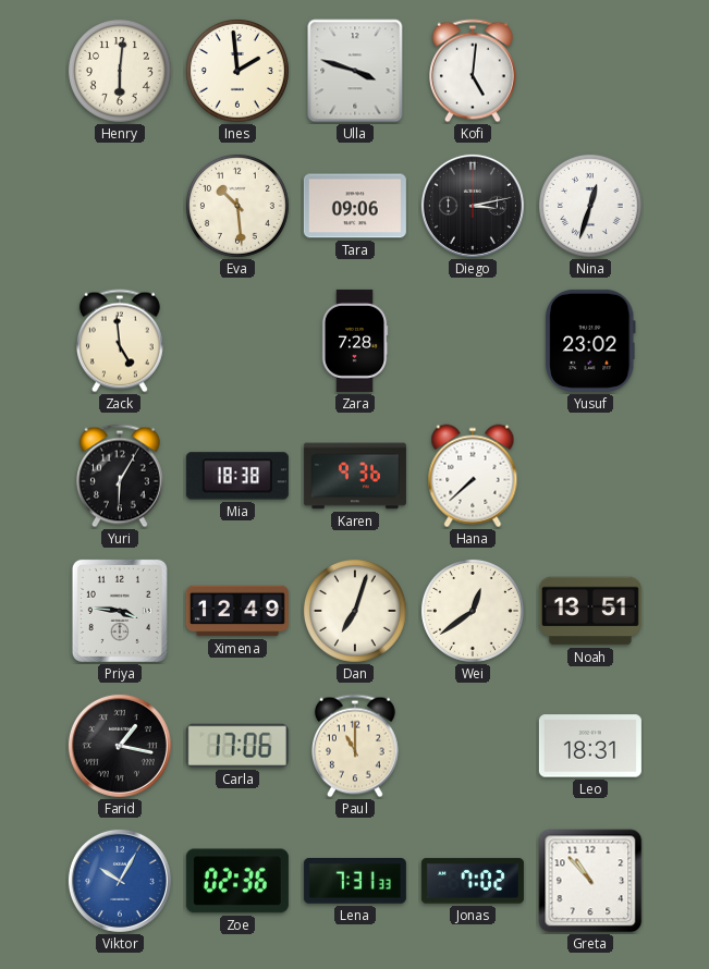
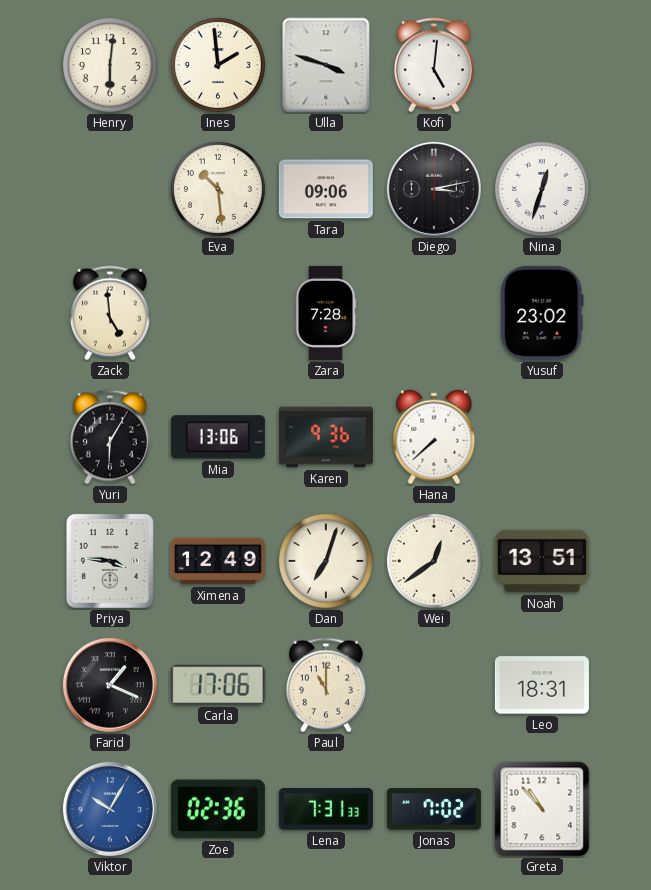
Mia: 18:38 -> 13:06 (218, 437)
Farid: 1:17 -> 1:19 (110, 685)
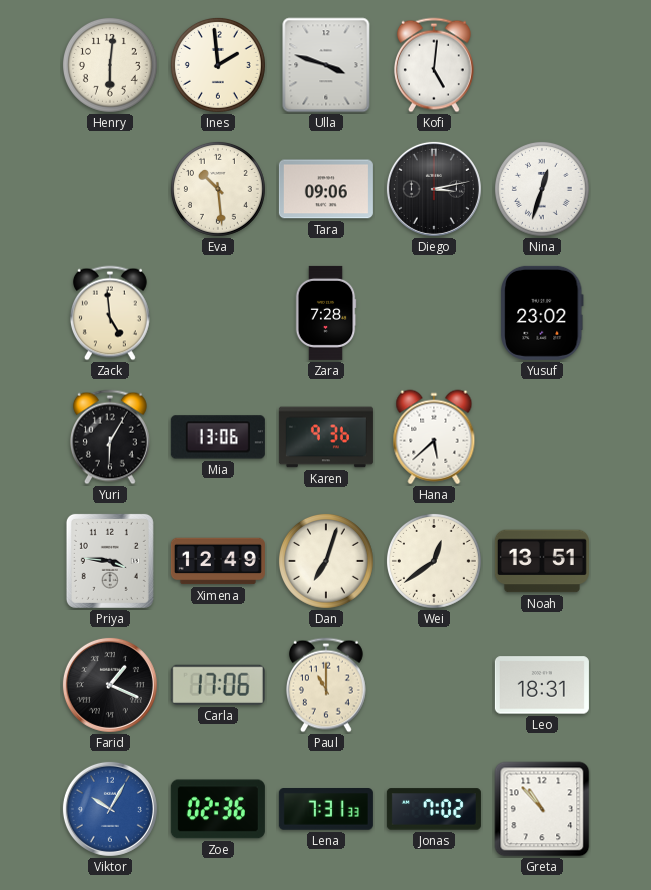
Hana: 7:38 -> 5:38 (434, 437)
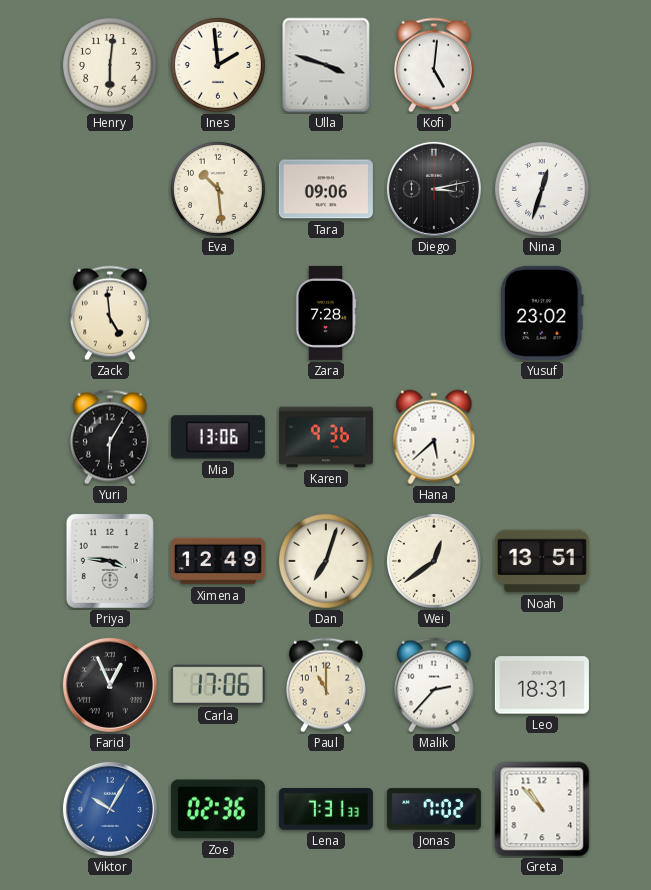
Farid: 1:19 -> 12:56 (110, 685)
Malik: none -> 2:37 (434, 685)
